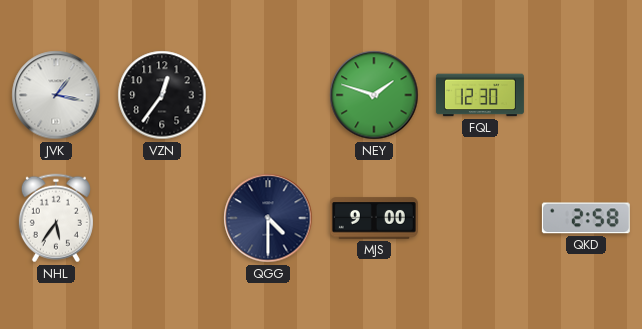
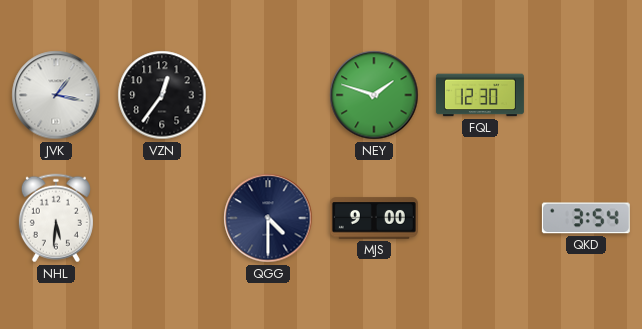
NHL: 5:36 -> 5:31 (56, 218)
QKD: 2:58 -> 3:54 (586, 218)
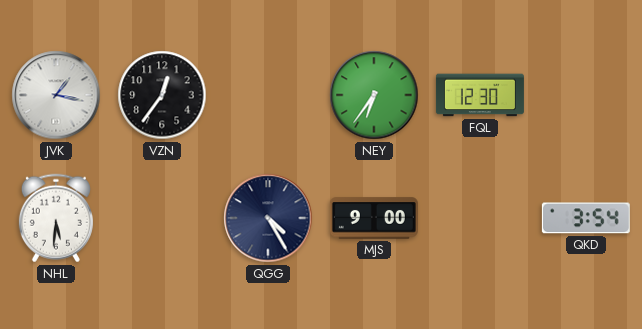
NEY: 1:48 -> 6:36 (374, 95)
QGG: 4:30 -> 4:25 (268, 218)
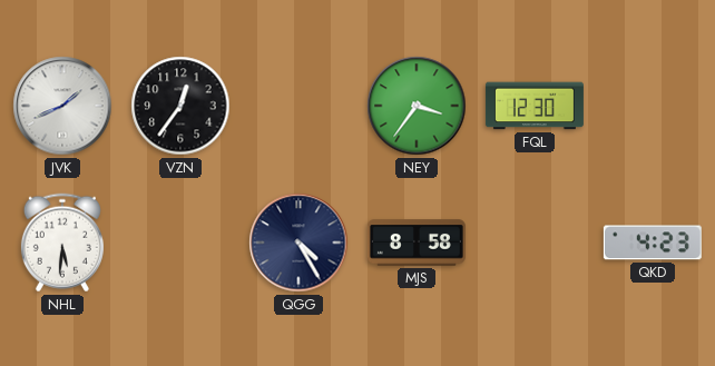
JVK: 1:17 -> 1:41 (62, 106)
NEY: 6:36 -> 3:36 (417, 106)
MJS: 9:00 -> 8:58 (417, 243)
QKD: 3:54 -> 4:23 (653, 243)
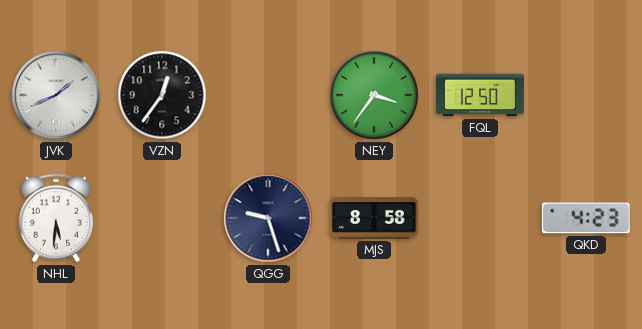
FQL: 12:30 -> 12:50 (480, 95)
QGG: 4:25 -> 9:27 (268, 218)
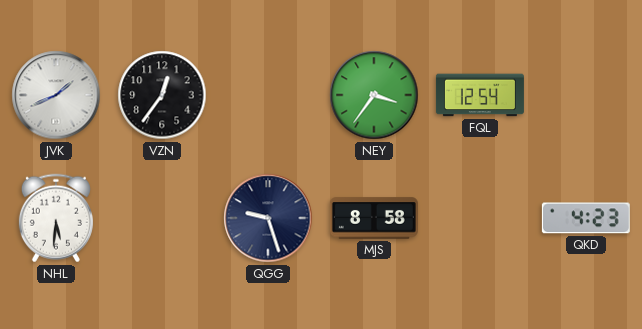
FQL: 12:50 -> 12:54 (480, 95)
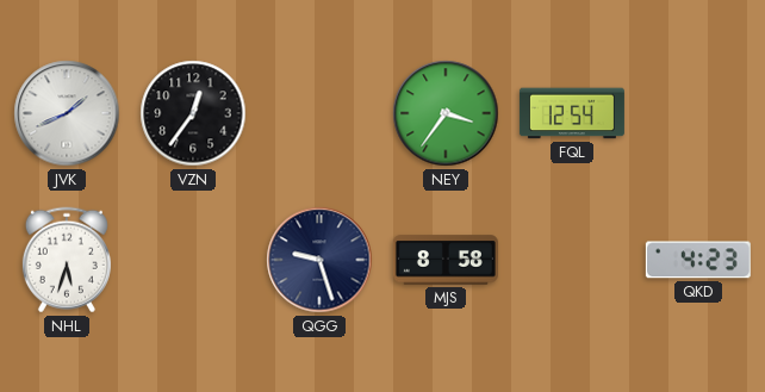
NHL: 5:31 -> 5:33 (67, 260)
